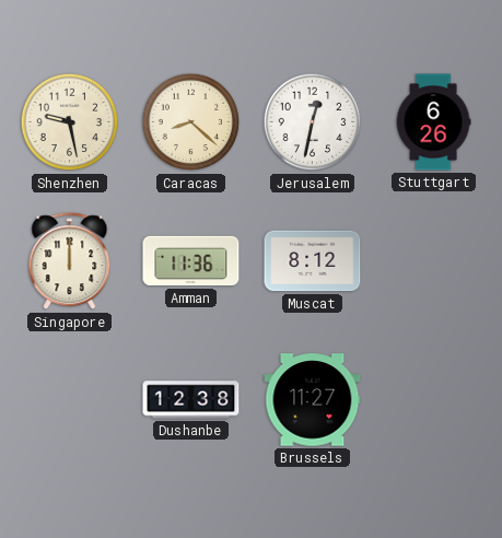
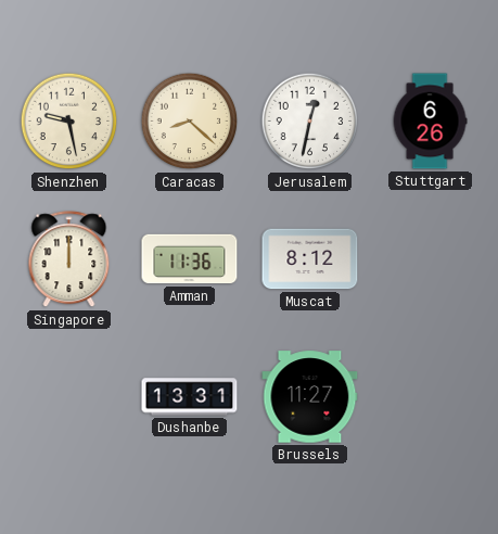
Dushanbe: 12:38 -> 13:31 (190, 397)
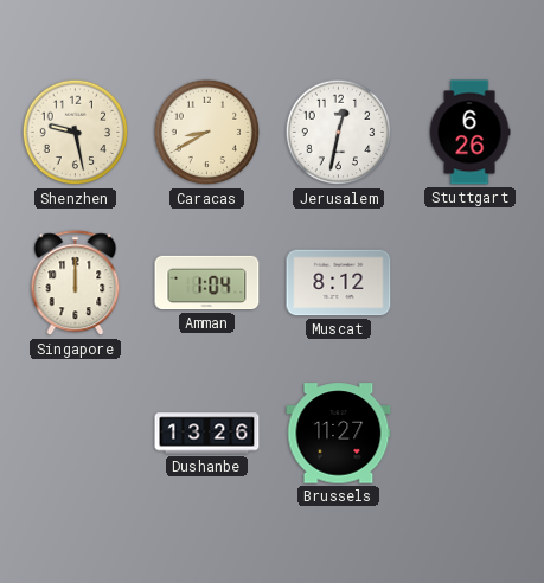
Caracas: 8:22 -> 8:40 (207, 133)
Amman: 11:36 -> 1:04 (207, 283)
Dushanbe: 13:31 -> 13:26 (207, 434)
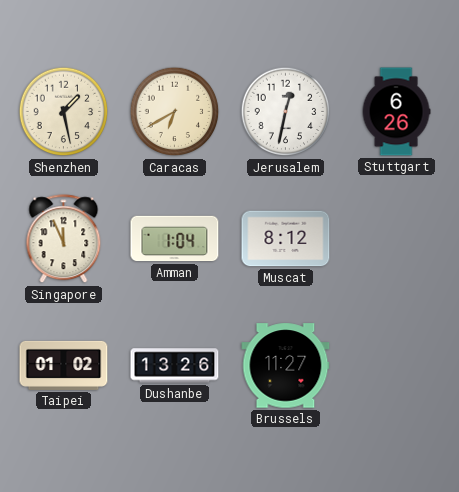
Shenzhen: 9:28 -> 1:28 (64, 112)
Caracas: 8:40 -> 6:40 (175, 112)
Singapore: 12:00 -> 11:56 (64, 239)
Taipei: none -> 01:02 (64, 365)
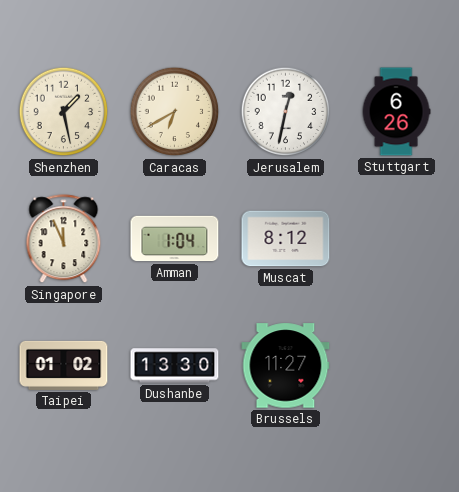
Dushanbe: 13:26 -> 13:30 (175, 366)
